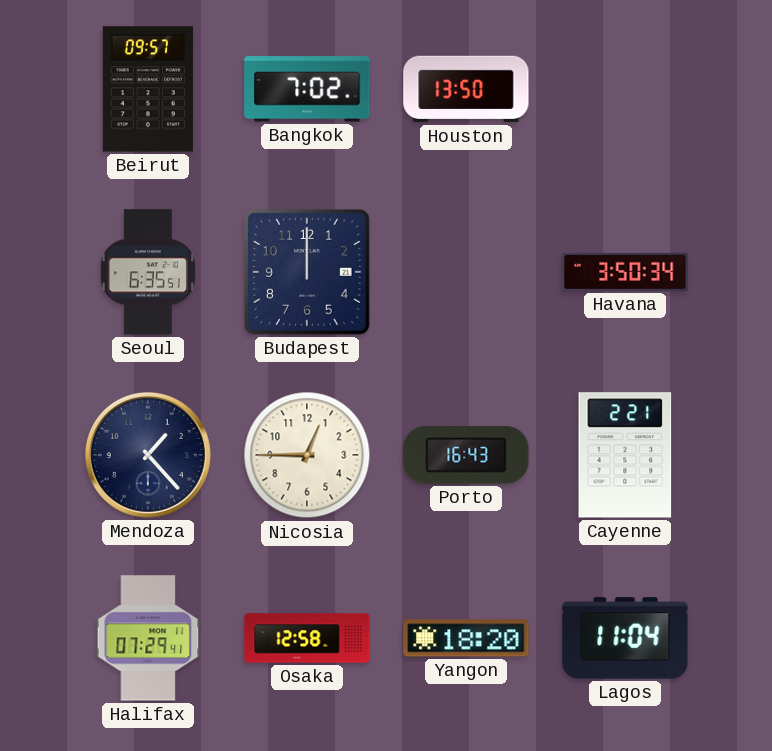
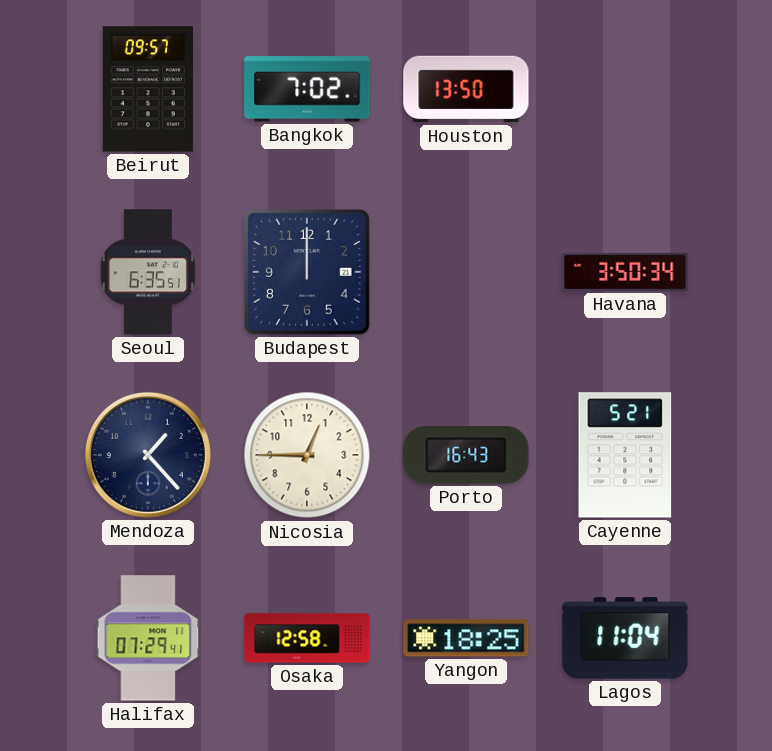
Cayenne: 2:21 -> 5:21 (625, 455)
Yangon: 18:20 -> 18:25 (466, 638)
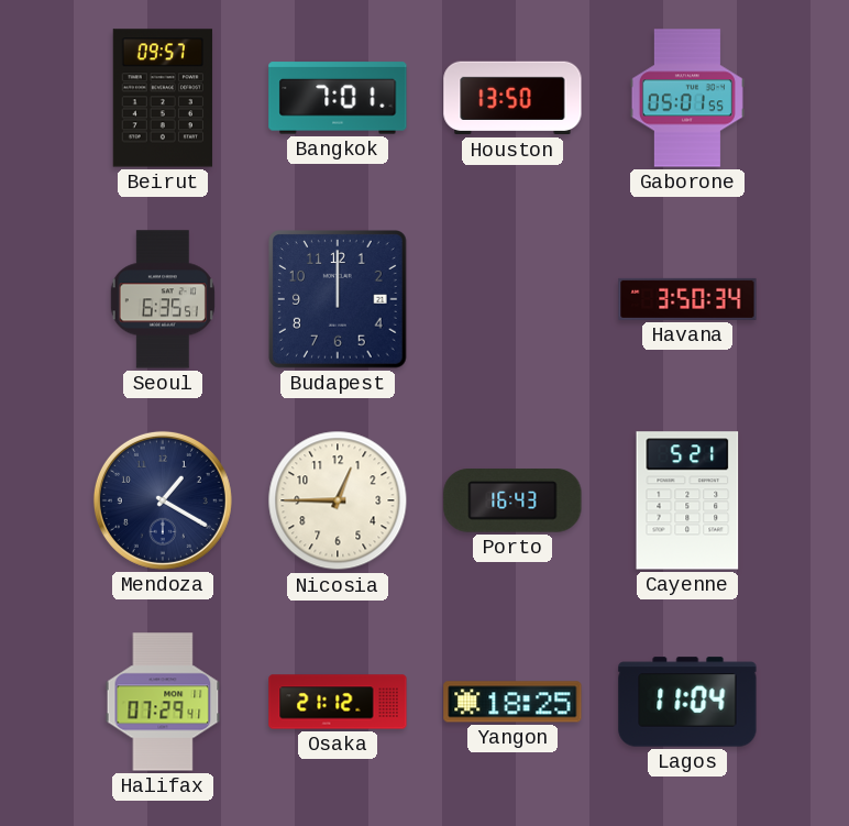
Bangkok: 7:02 -> 7:01 (338, 98)
Gaborone: none -> 05:01 (687, 98)
Mendoza: 1:23 -> 1:20 (163, 500)
Osaka: 12:58 -> 21:12 (338, 702)
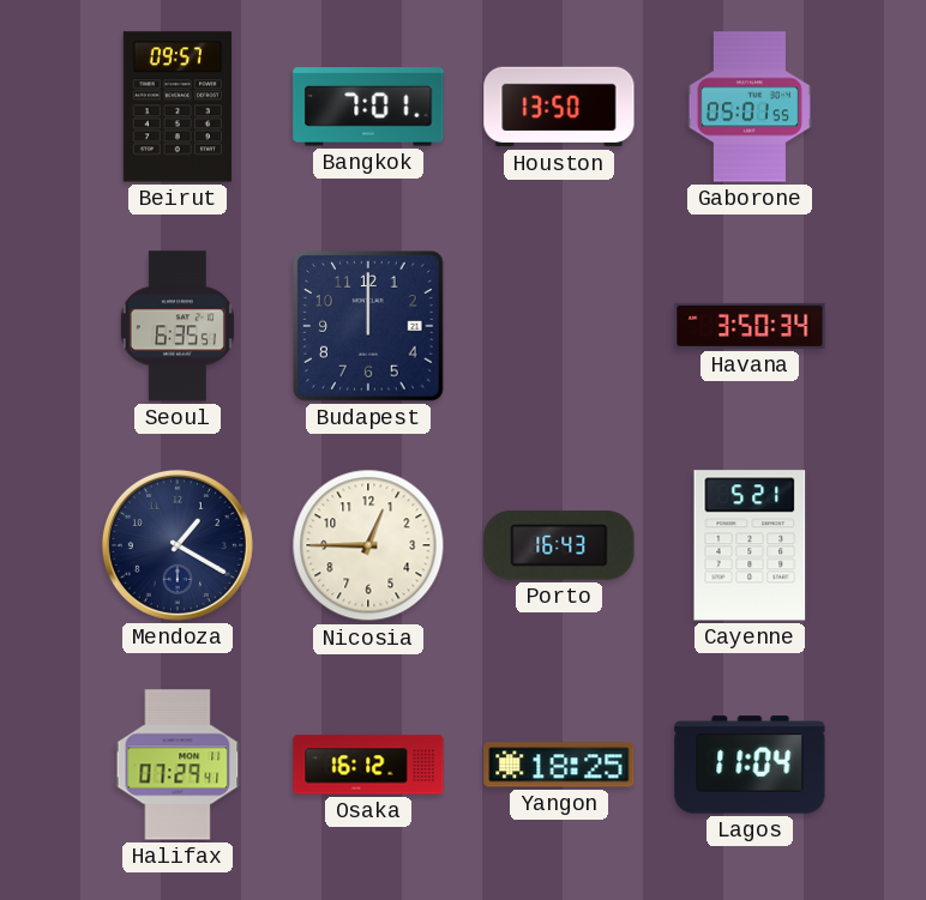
Osaka: 21:12 -> 16:12 (368, 765)
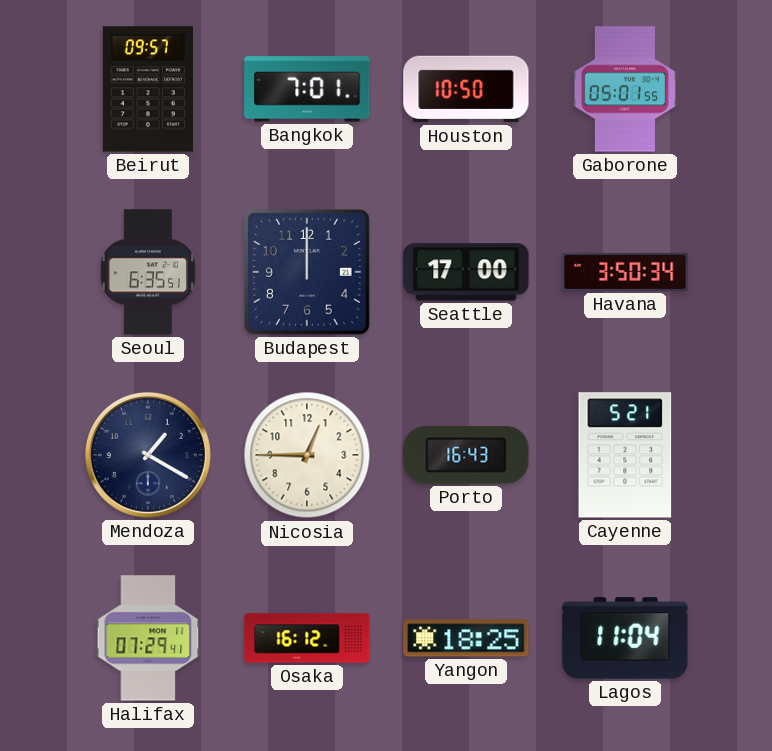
Houston: 13:50 -> 10:50 (466, 89)
Seattle: none -> 17:00 (466, 272)
